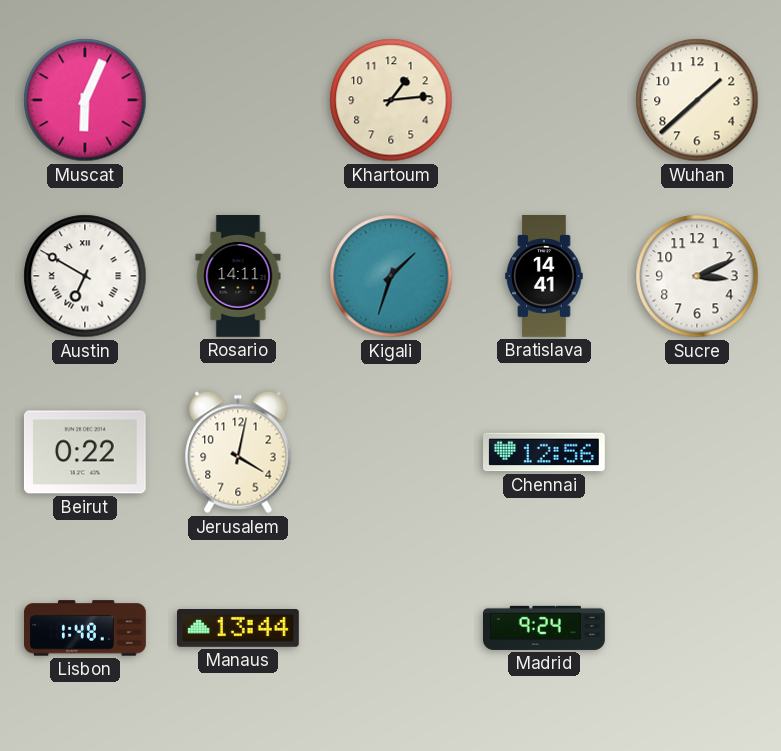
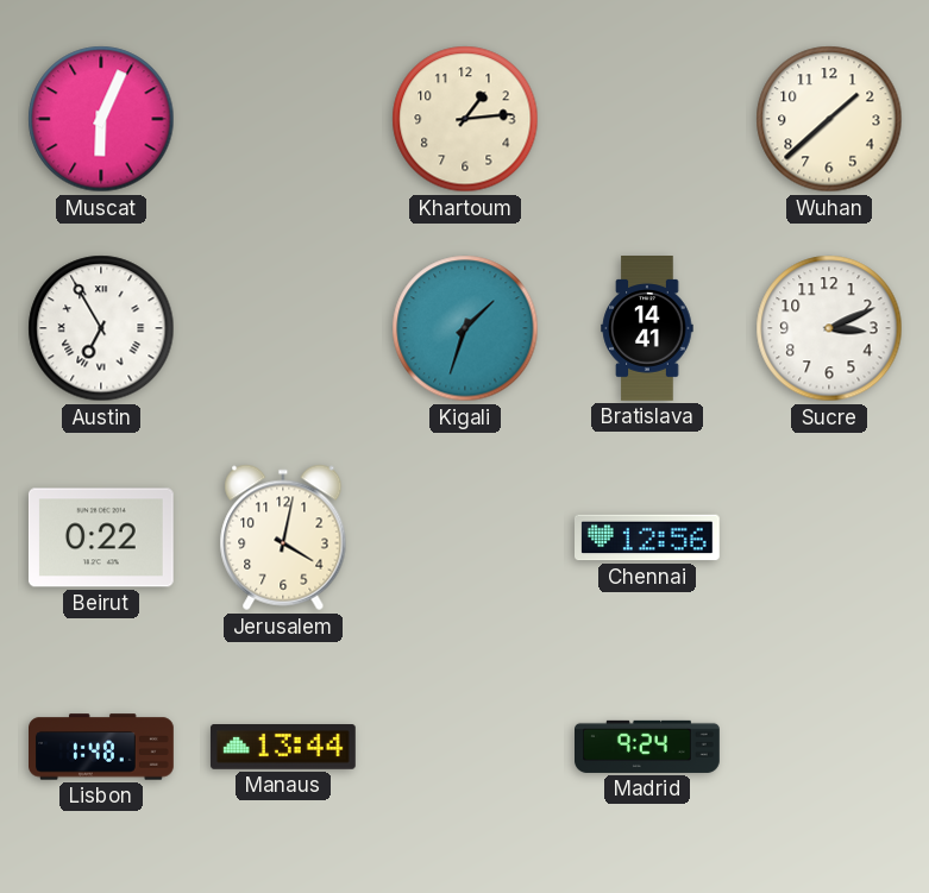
Austin: 6:50 -> 6:55 (101, 328)
Rosario: 14:11 -> none (238, 277)
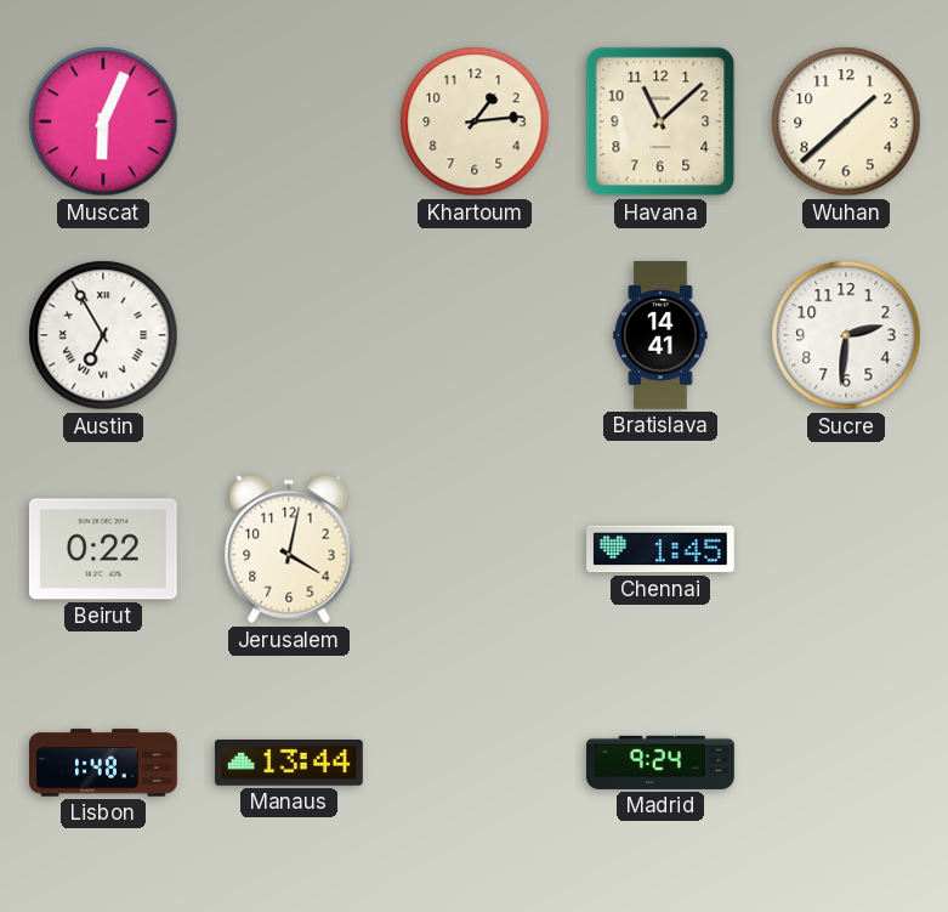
Havana: none -> 11:08 (660, 121)
Kigali: 1:33 -> none (465, 328)
Sucre: 3:11 -> 2:31 (846, 335)
Chennai: 12:56 -> 1:45 (662, 549)
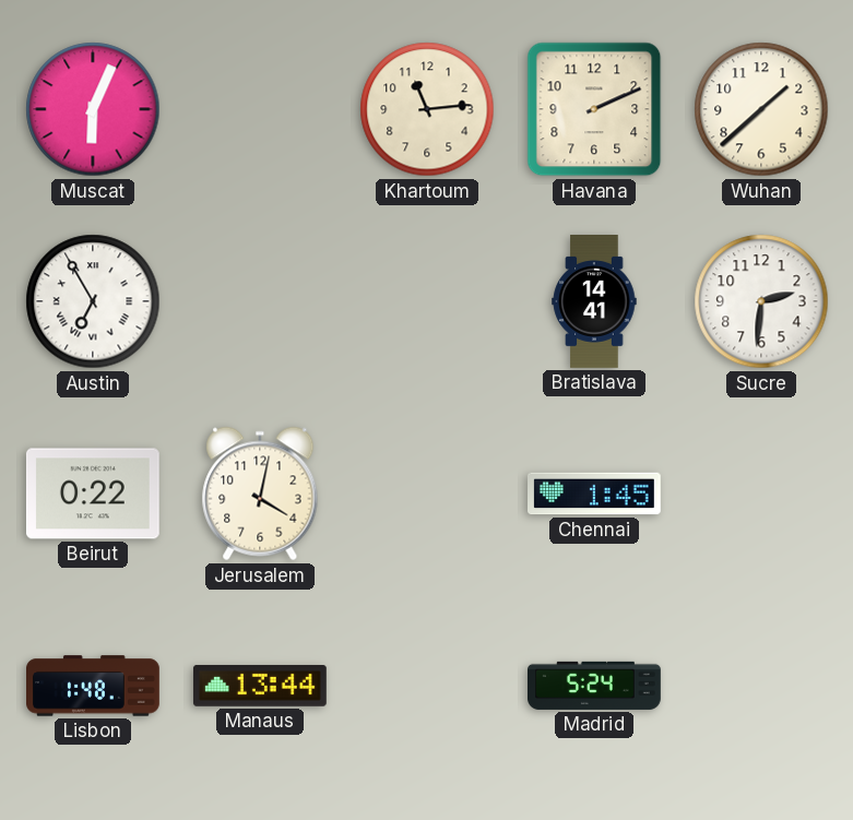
Khartoum: 1:14 -> 11:14 (427, 109)
Havana: 11:08 -> 2:11 (594, 109)
Madrid: 9:24 -> 5:24 (595, 686)
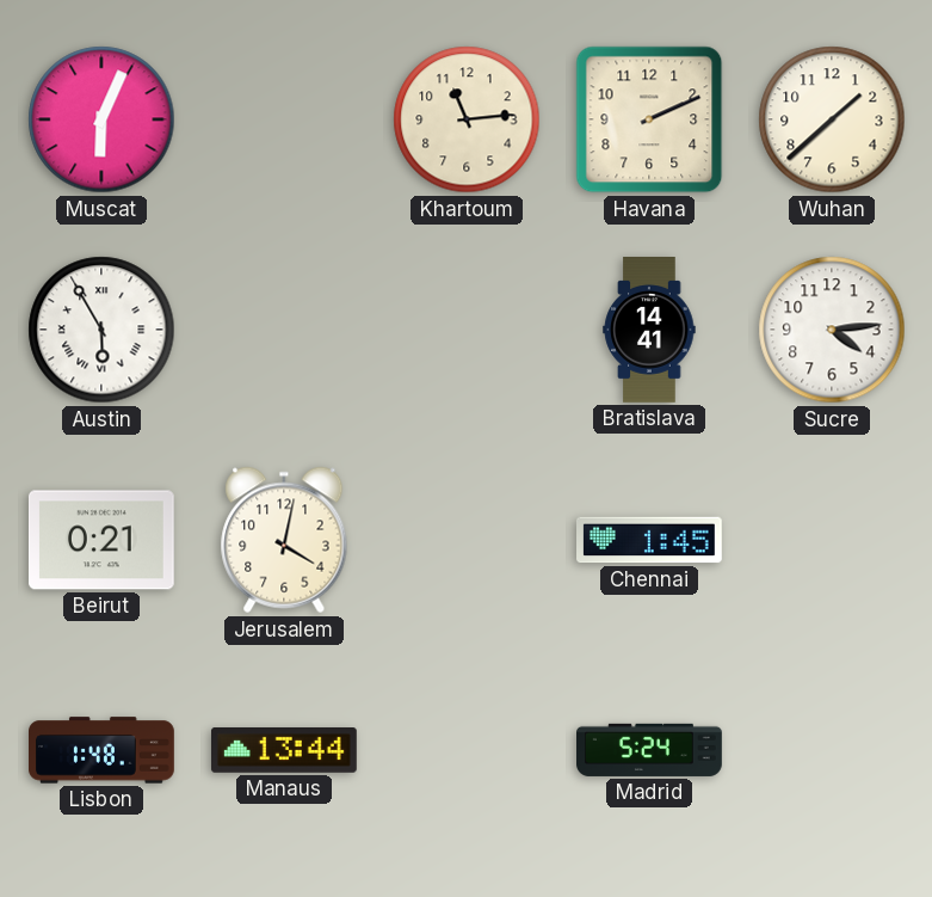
Austin: 6:55 -> 5:55 (101, 330)
Sucre: 2:31 -> 4:14 (832, 330)
Beirut: 0:22 -> 0:21 (101, 540)
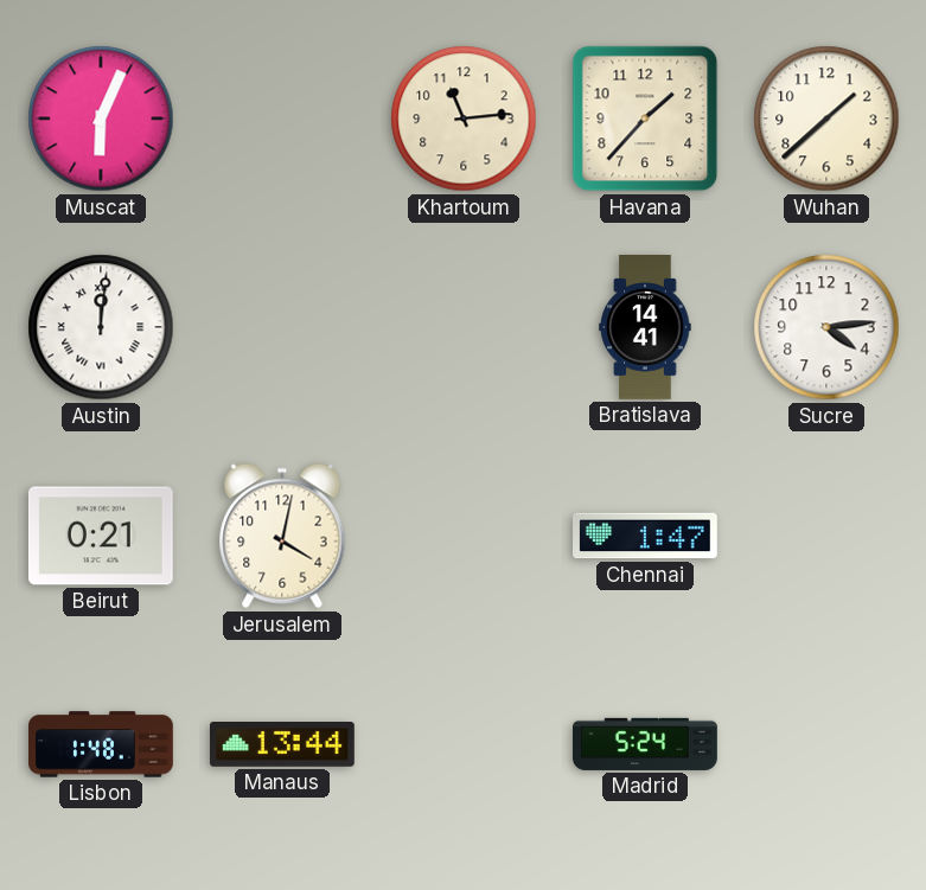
Havana: 2:11 -> 1:37 (645, 119)
Austin: 5:55 -> 12:01 (101, 327)
Chennai: 1:45 -> 1:47 (646, 536)
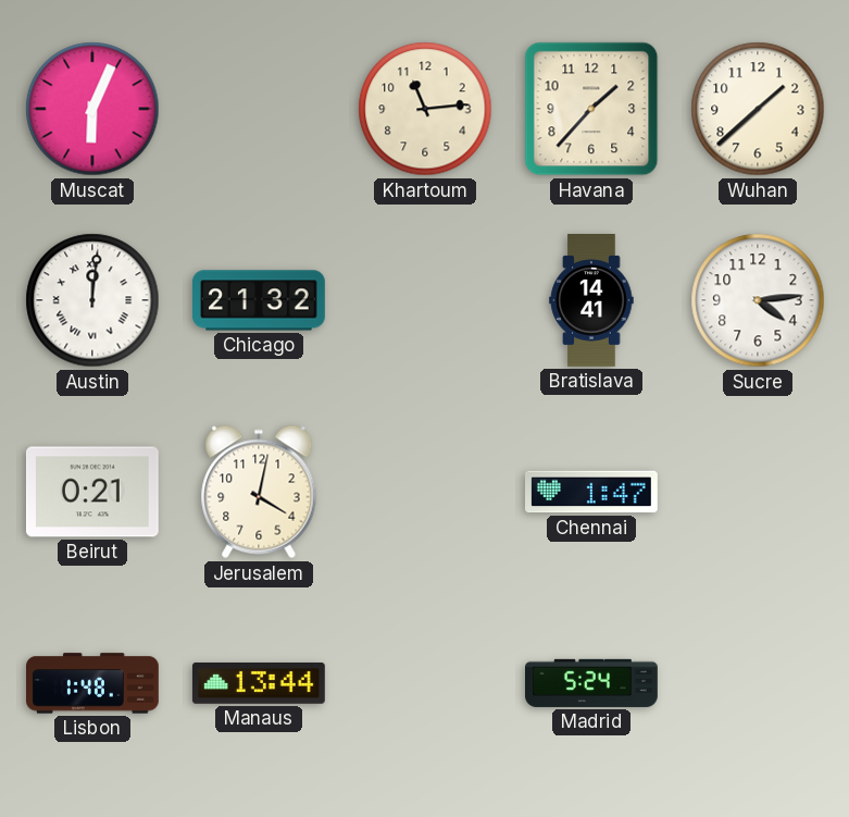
Chicago: none -> 21:32 (260, 300)
